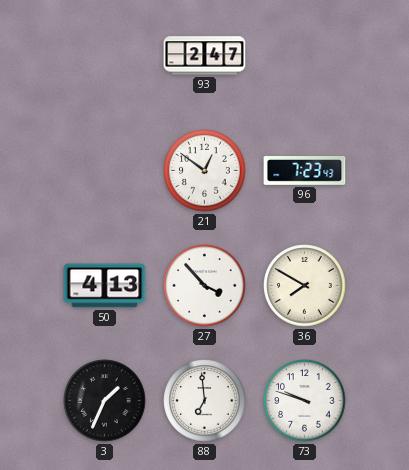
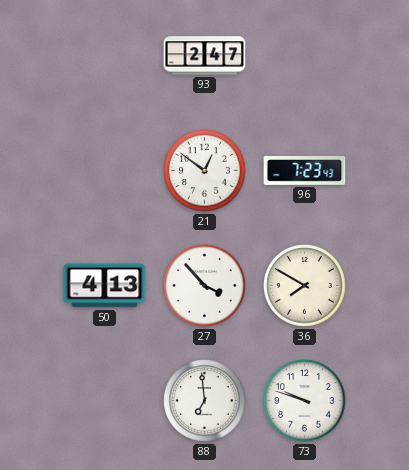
3: 1:34 -> none (105, 401)
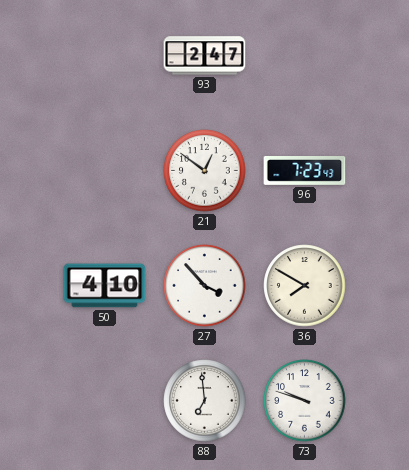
50: 4:13 -> 4:10 (105, 286)
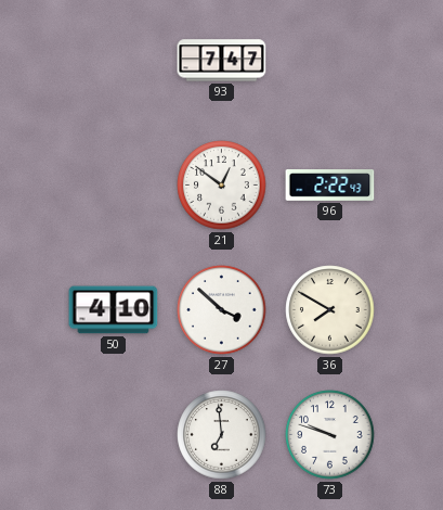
93: 2:47 -> 7:47 (222, 61)
96: 7:23 -> 2:22 (330, 186)
27: 3:53 -> 3:52 (222, 310)
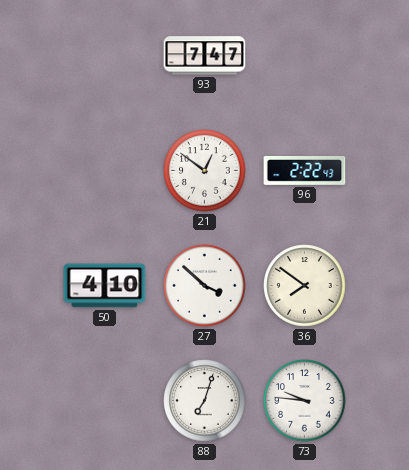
36: 7:50 -> 7:51 (305, 286)
88: 6:59 -> 7:03 (205, 401)
73: 9:48 -> 9:46 (305, 401)
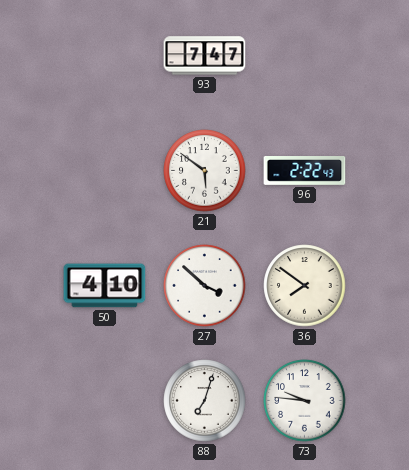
21: 12:51 -> 5:51 (205, 171)
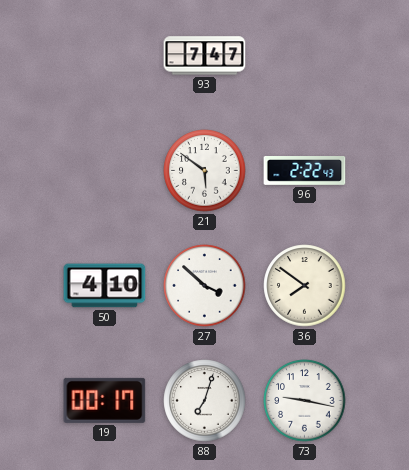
19: none -> 00:17 (105, 400)
73: 9:46 -> 9:17 (305, 401)
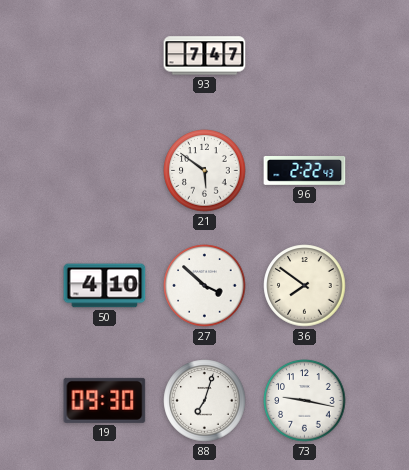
19: 00:17 -> 09:30 (105, 400)
